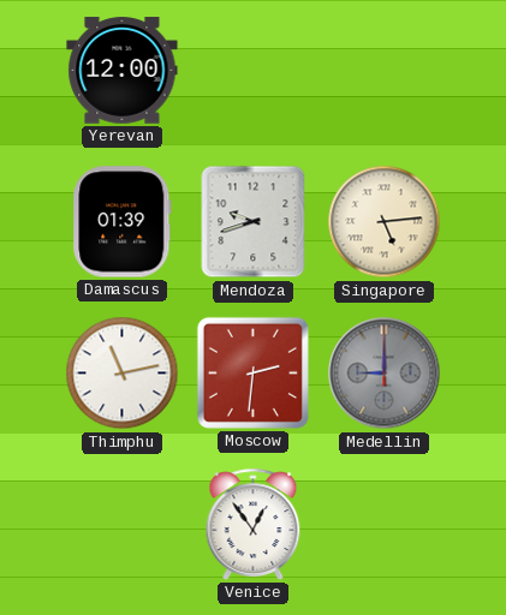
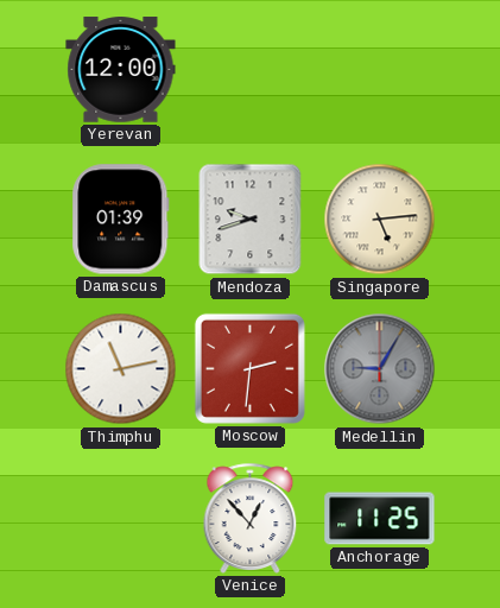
Medellin: 9:00 -> 9:05 (380, 369)
Venice: 12:54 -> 12:53 (251, 518)
Anchorage: none -> 11:25 (380, 519)
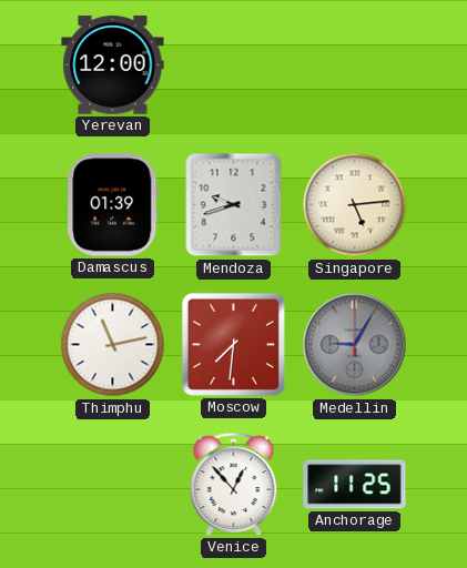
Moscow: 2:31 -> 7:31 (233, 344)
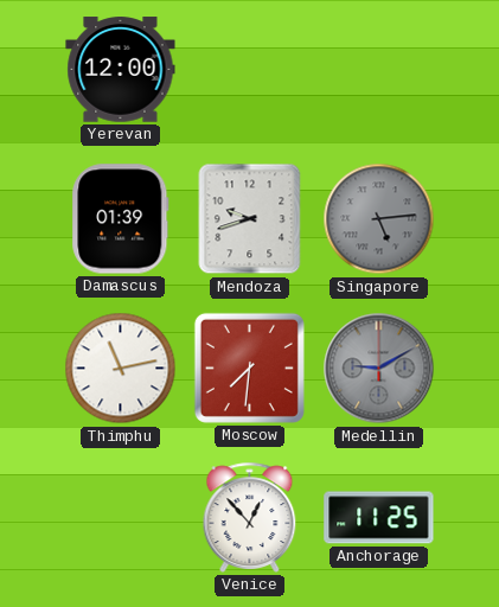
Singapore dial: cream -> grey (379, 219)
Medellin: 9:05 -> 9:10 (379, 369)
